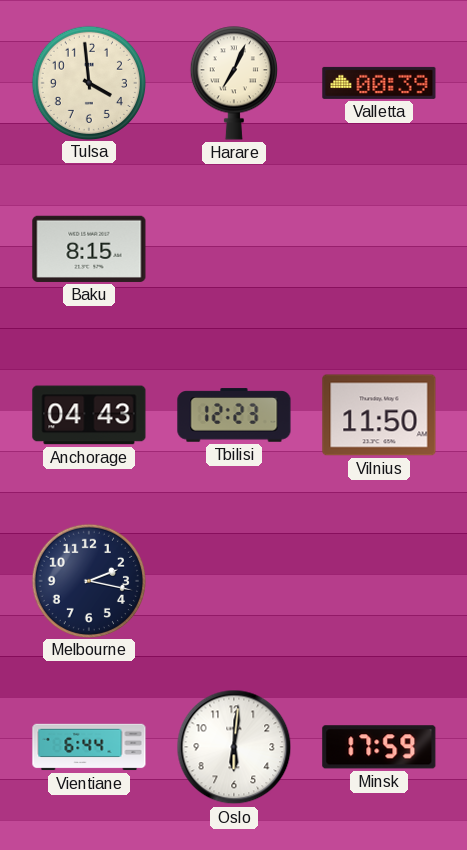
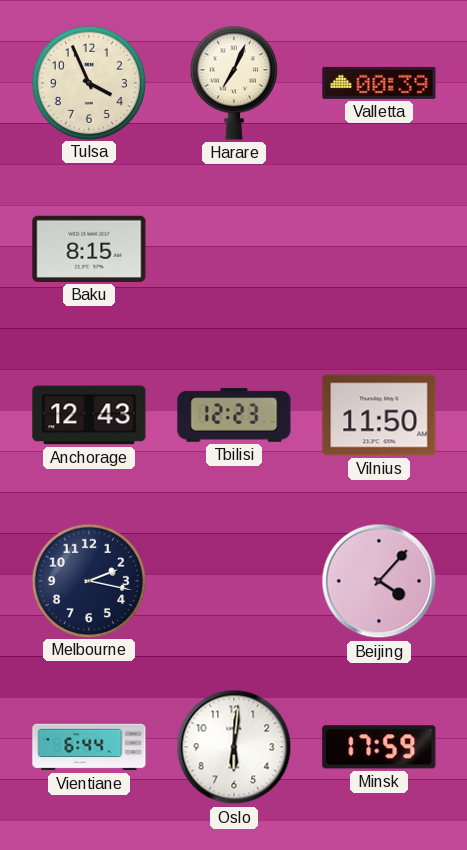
Tulsa: 3:59 -> 3:56 (88, 82)
Anchorage: 04:43 -> 12:43 (89, 415)
Beijing: none -> 4:07 (379, 581)
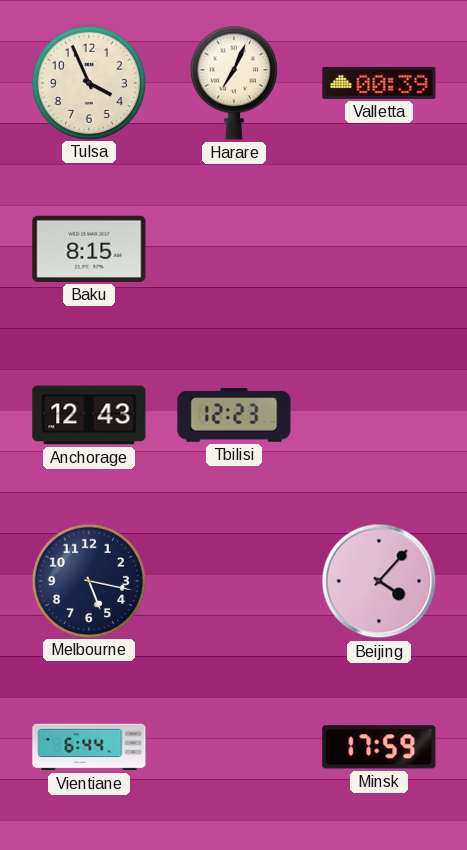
Vilnius: 11:50 -> none (379, 415)
Melbourne: 2:17 -> 5:17 (88, 580)
Oslo: 6:01 -> none (234, 747)
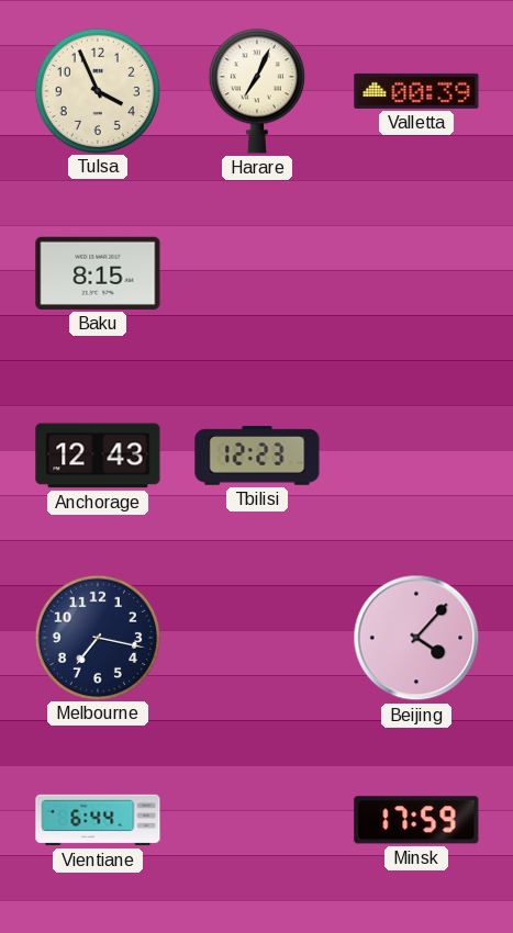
Melbourne: 5:17 -> 7:17 (97, 637)
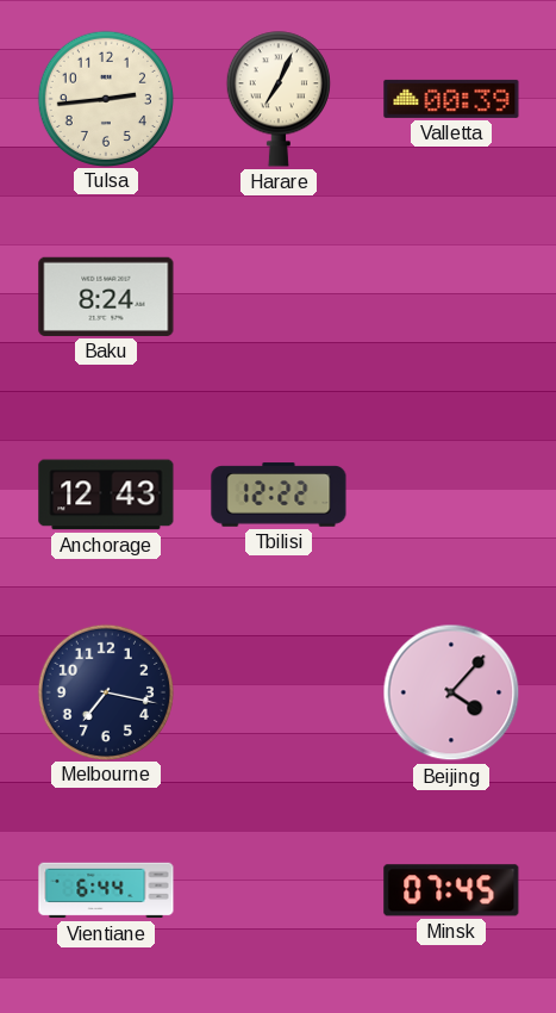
Tulsa: 3:56 -> 2:44 (105, 98)
Baku: 8:15 -> 8:24 (106, 297)
Tbilisi: 12:23 -> 12:22 (279, 495)
Minsk: 17:59 -> 07:45 (451, 890)
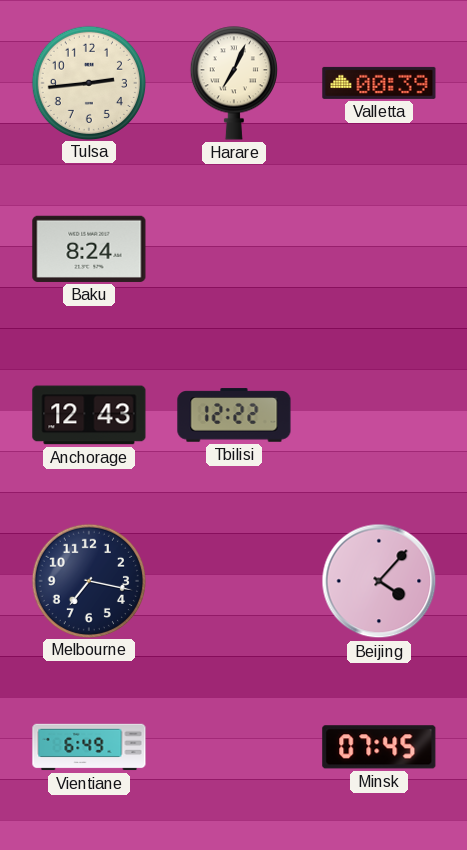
Vientiane: 6:44 -> 6:49 (89, 747)
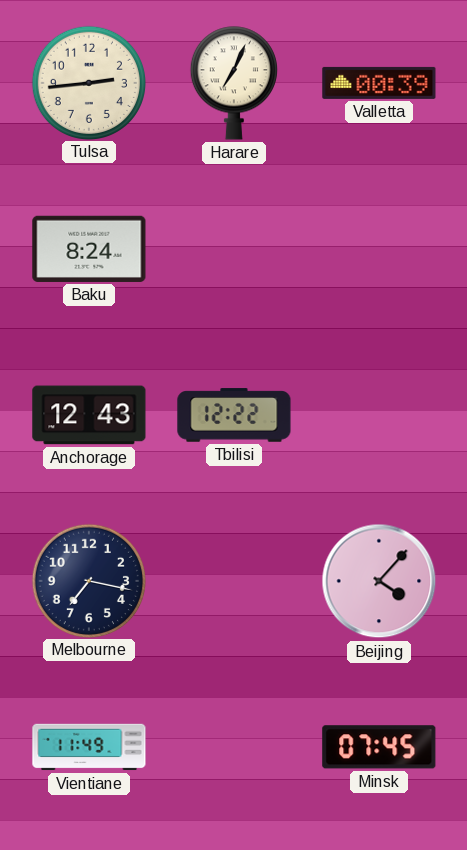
Vientiane: 6:49 -> 11:49 (89, 747)
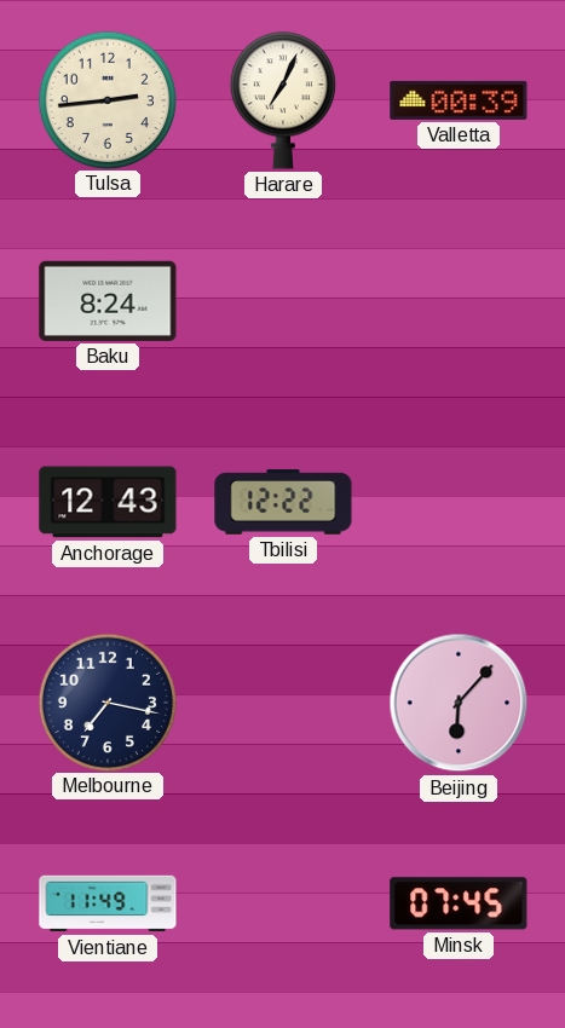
Beijing: 4:07 -> 6:07 (459, 703)
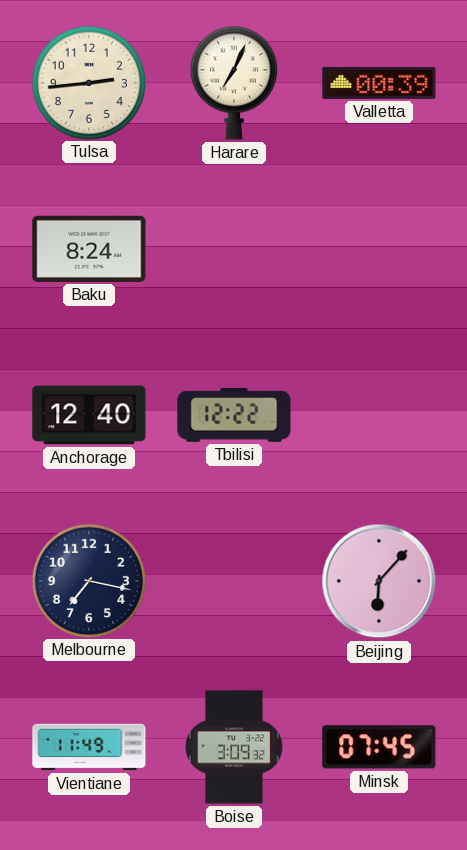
Anchorage: 12:43 -> 12:40 (89, 415)
Boise: none -> 3:09 (234, 747)
